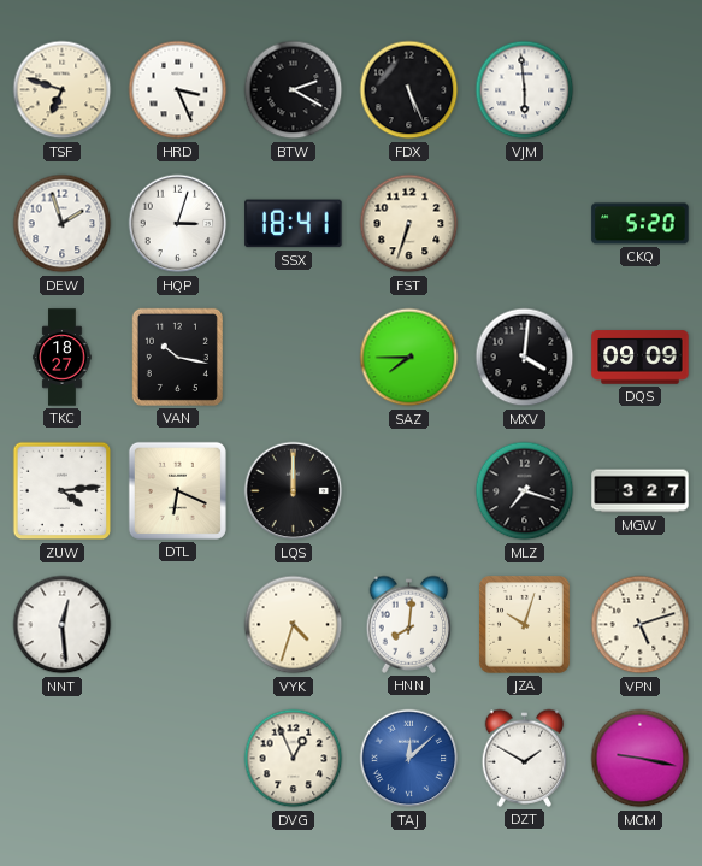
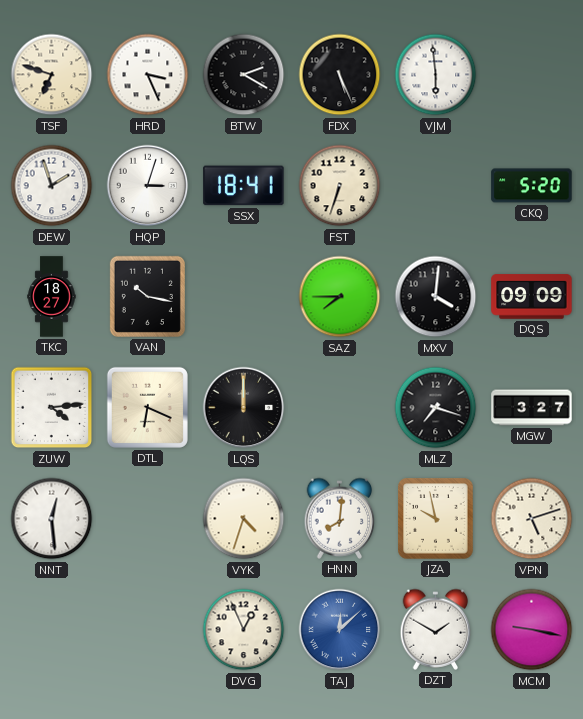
JZA: 10:03 -> 9:58 (436, 519)
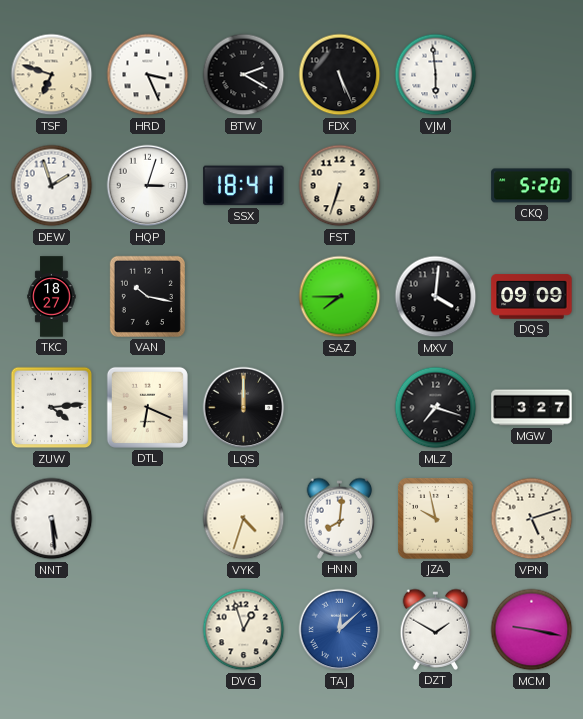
NNT: 12:29 -> 5:29 (52, 519)
DVG: 12:56 -> 12:57 (244, 630)
